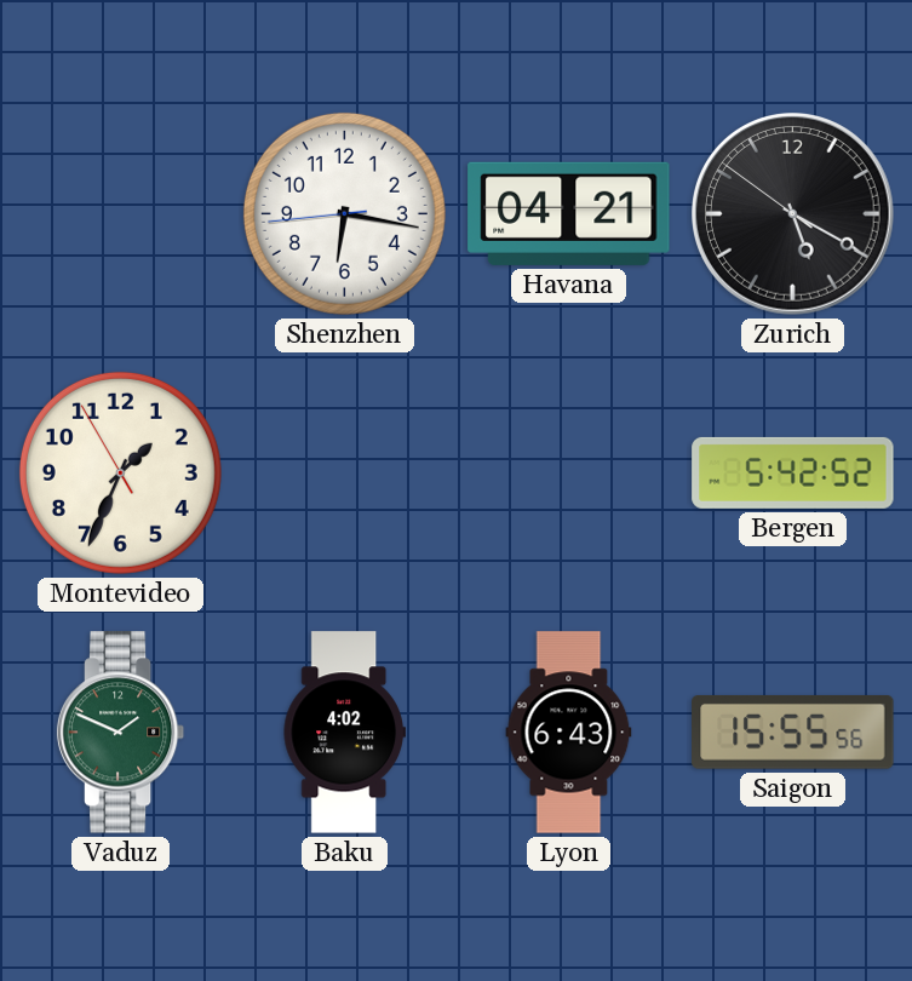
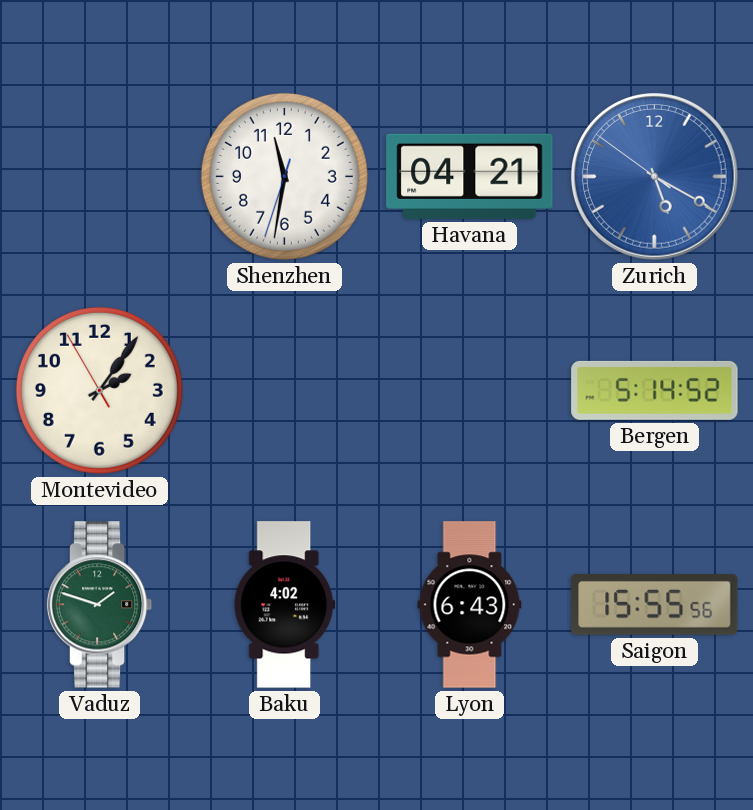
Shenzhen: 6:16 -> 11:31 (284, 176)
Zurich dial: black -> blue (655, 177)
Montevideo: 1:33 -> 2:05 (99, 390)
Bergen: 5:42 -> 5:14 (655, 390)
Vaduz: 1:49 -> 1:48 (100, 605)
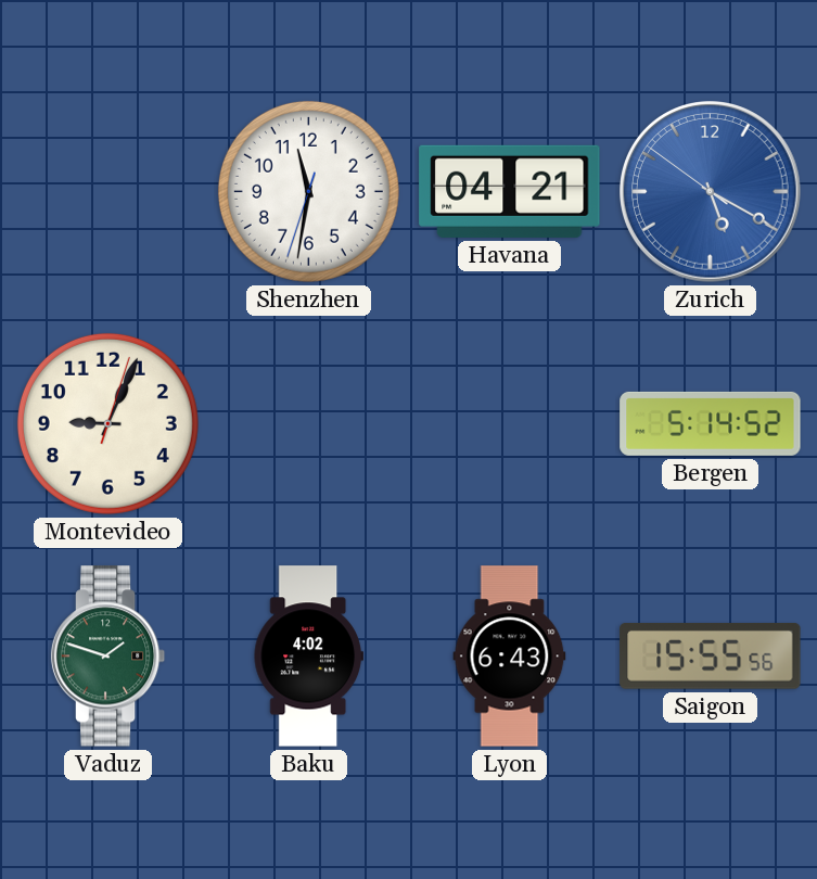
Montevideo: 2:05 -> 9:04 (107, 423)
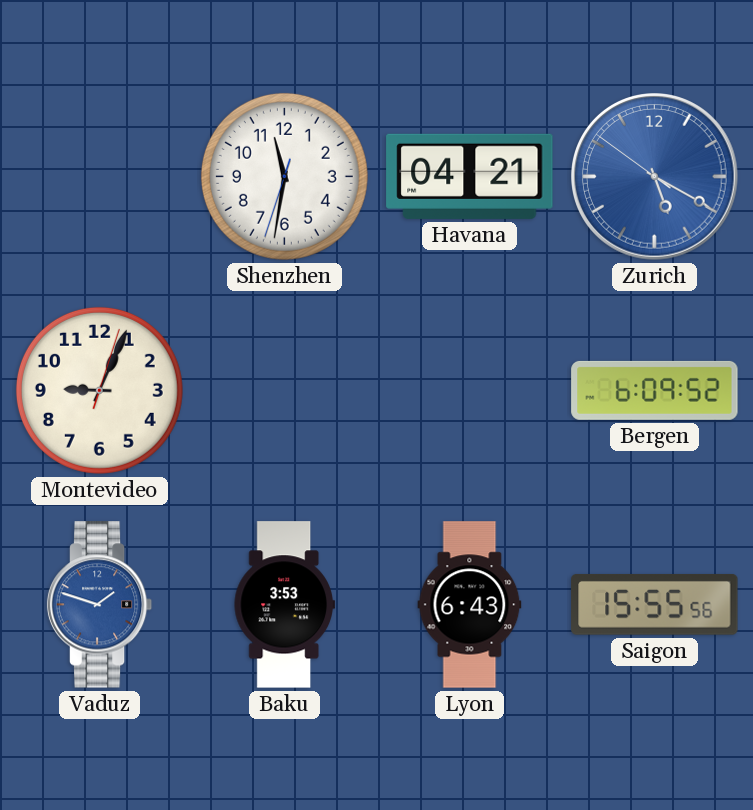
Bergen: 5:14 -> 6:09 (655, 390)
Vaduz dial: green -> blue (100, 605)
Baku: 4:02 -> 3:53 (284, 605)
